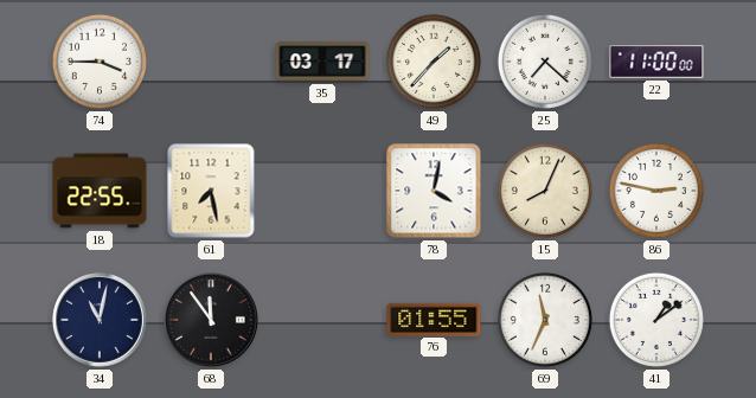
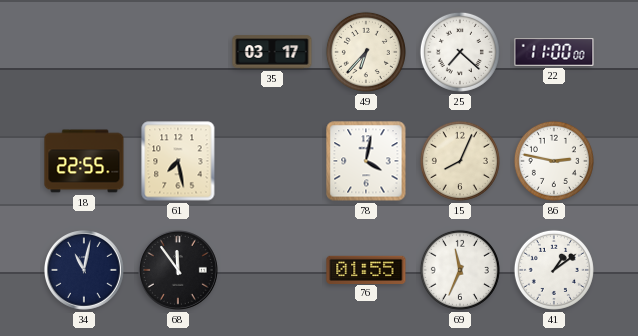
74: 3:45 -> none (100, 62)
49: 1:37 -> 6:37 (366, 52)
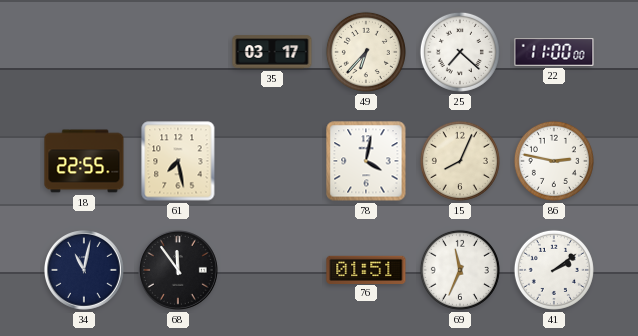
76: 01:55 -> 01:51 (366, 269)
41: 1:09 -> 2:09 (554, 270)
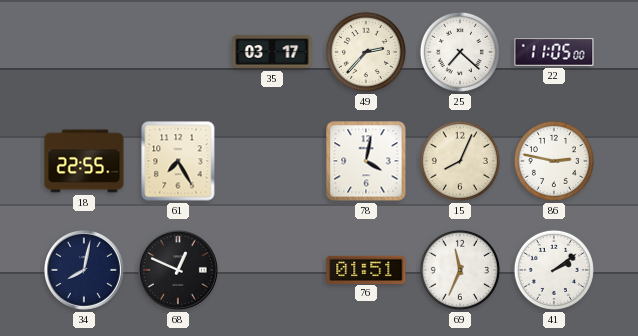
49: 6:37 -> 2:37 (366, 52)
22: 11:00 -> 11:05 (554, 52)
61: 7:28 -> 7:25 (178, 161)
34: 11:02 -> 8:02 (85, 271)
68: 11:54 -> 12:49 (179, 271)
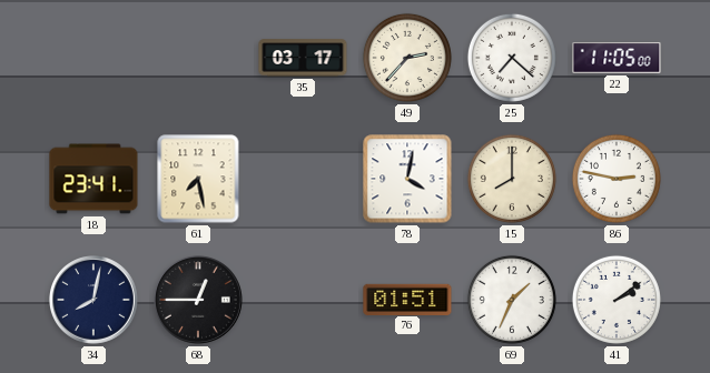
18: 22:55 -> 23:41 (93, 179)
61: 7:25 -> 7:28 (198, 179)
15: 8:04 -> 8:00 (512, 179)
68: 12:49 -> 12:45 (199, 301)
69: 11:34 -> 1:34 (512, 300)
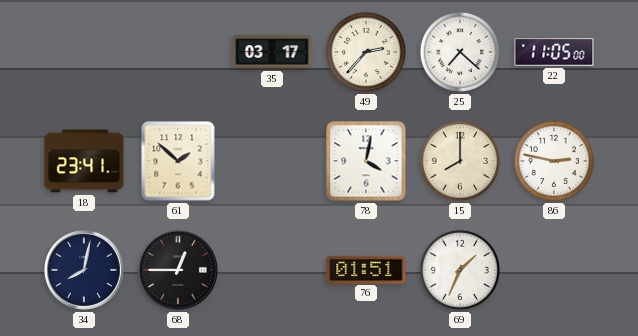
61: 7:28 -> 1:52 (178, 161)
41: 2:09 -> none (617, 300)
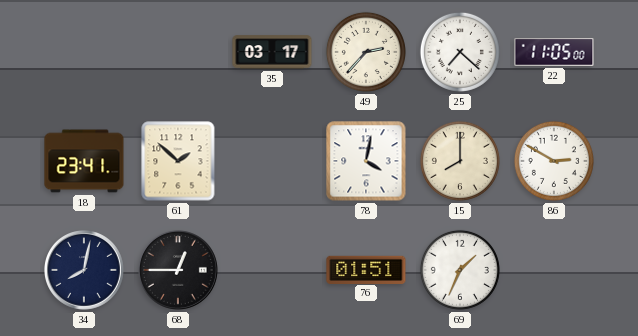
86: 2:47 -> 2:50 (554, 161)
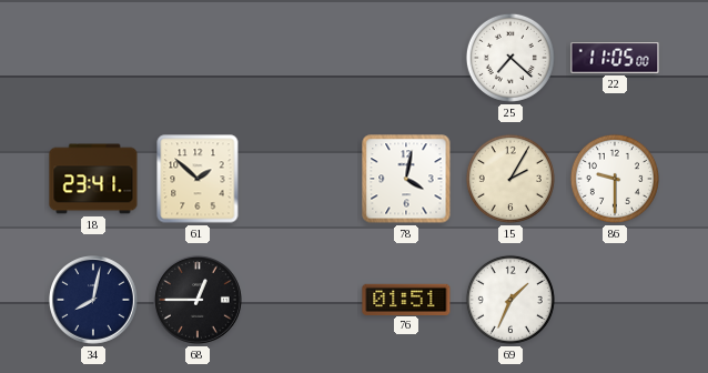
35: 03:17 -> none (272, 52)
49: 2:37 -> none (366, 52)
15: 8:00 -> 2:05 (510, 179)
86: 2:50 -> 9:30 (615, 179)
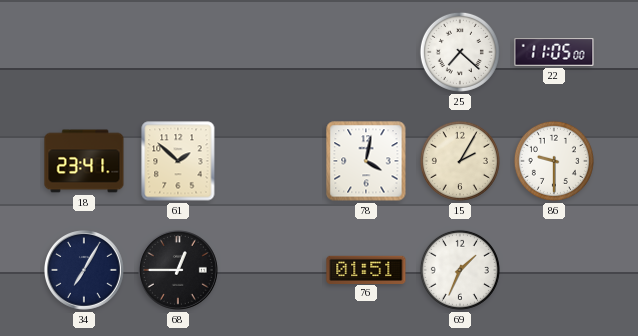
34: 8:02 -> 7:05 (85, 271)
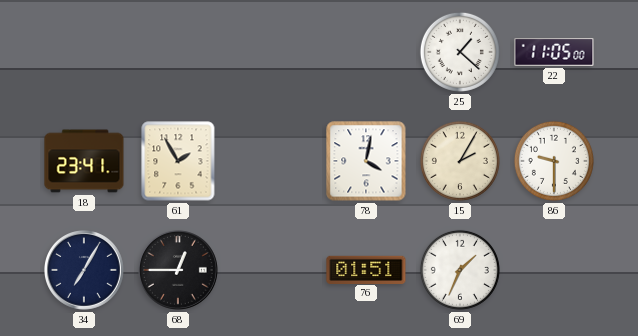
25: 7:22 -> 1:22 (460, 52)
61: 1:52 -> 1:55 (178, 161)
